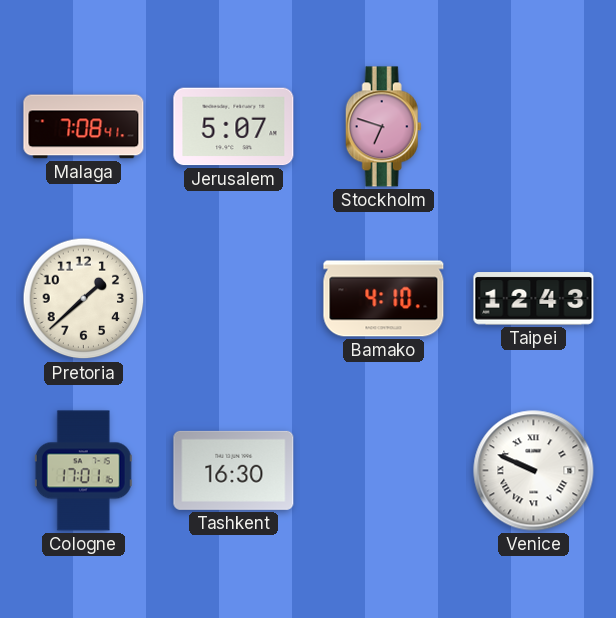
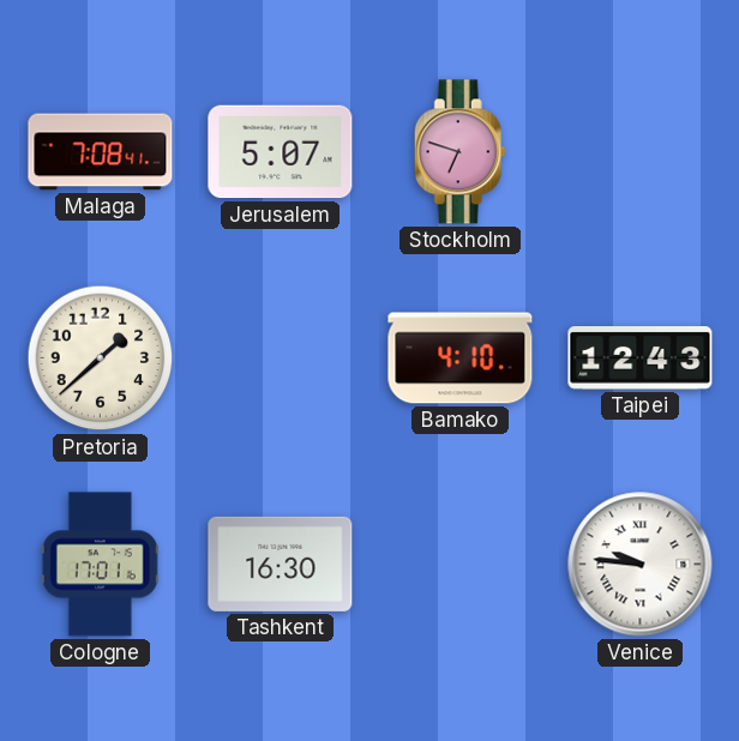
Venice: 9:49 -> 9:46 (641, 565)
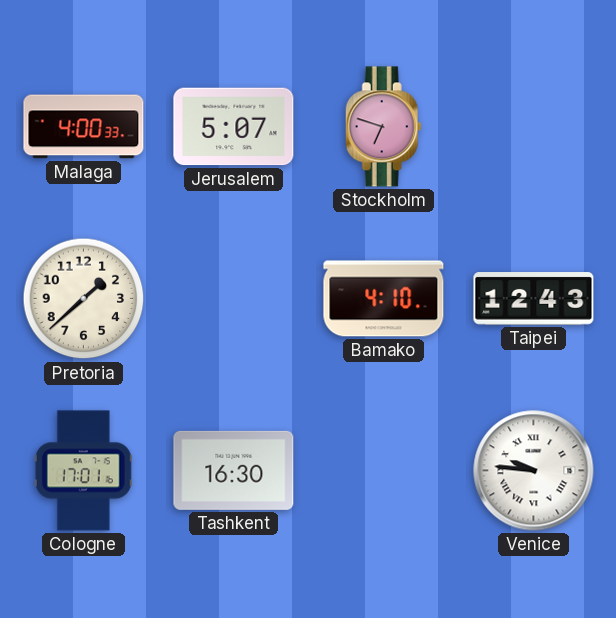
Malaga: 7:08 -> 4:00 (84, 127)
